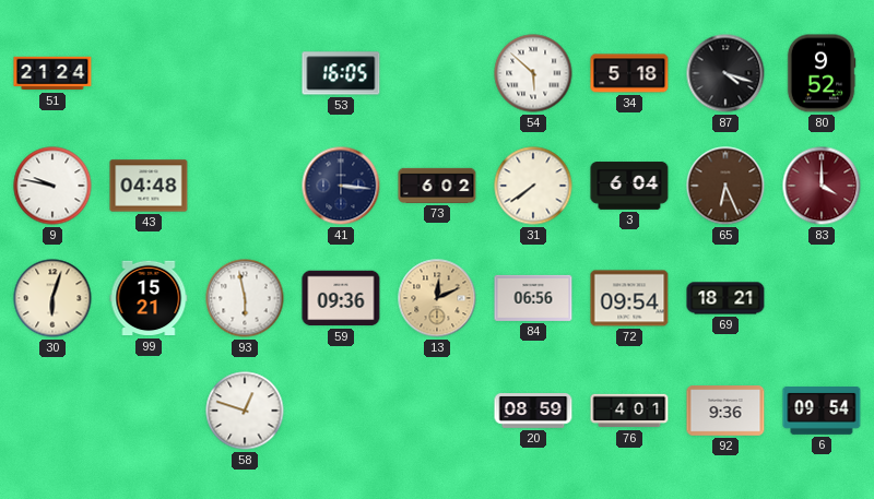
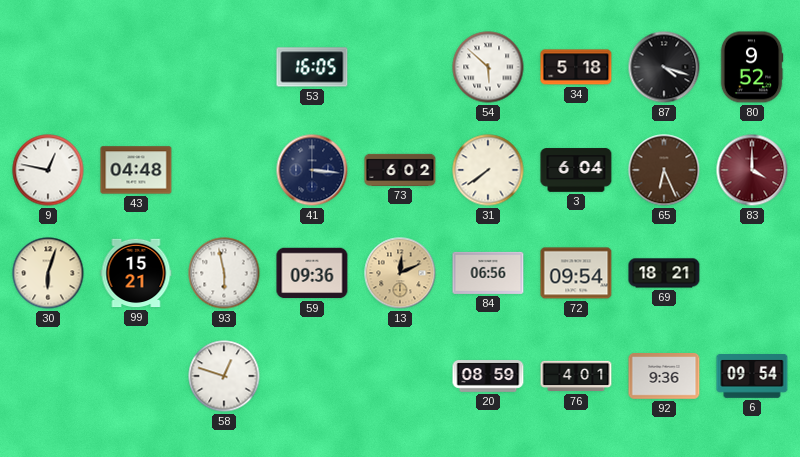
51: 21:24 -> none (52, 73)
9: 9:47 -> 12:47 (48, 170)
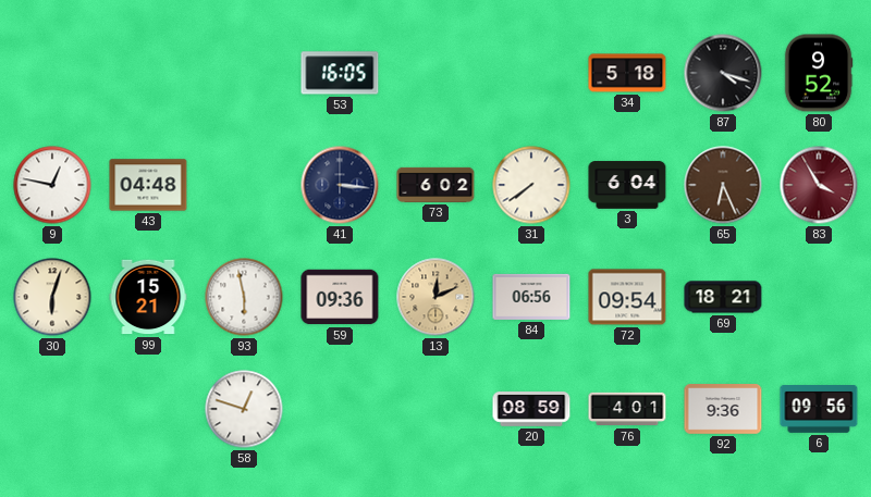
54: 5:52 -> none (488, 67)
83: 4:00 -> 3:55 (819, 185)
6: 09:54 -> 09:56 (819, 410)
